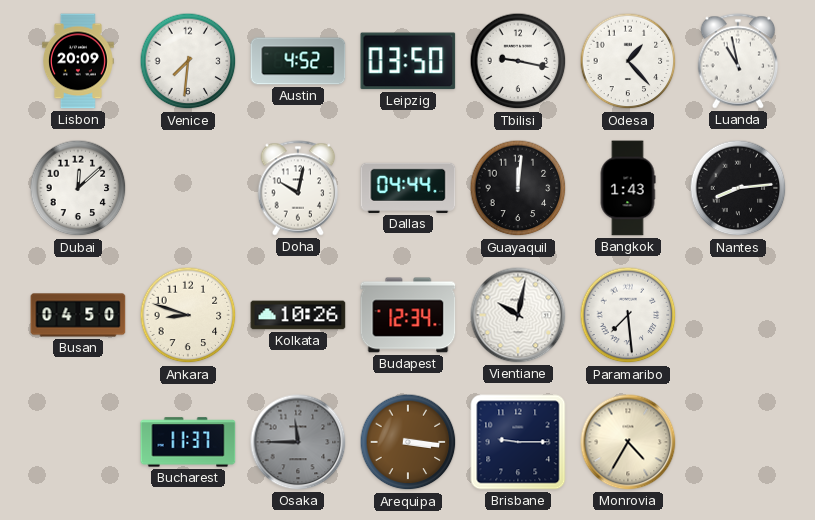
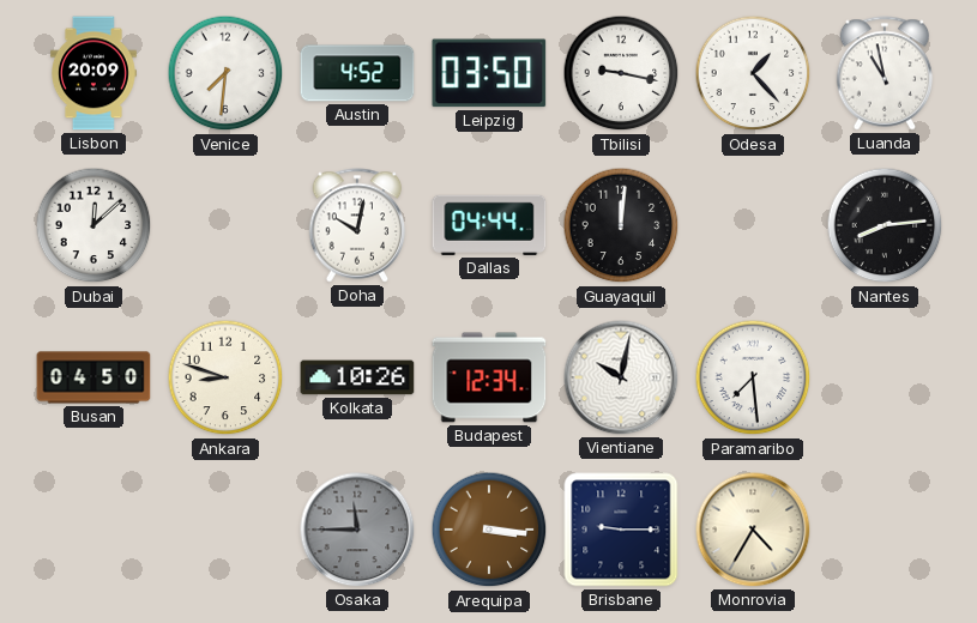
Bangkok: 1:43 -> none (628, 188)
Bucharest: 11:37 -> none (188, 442)
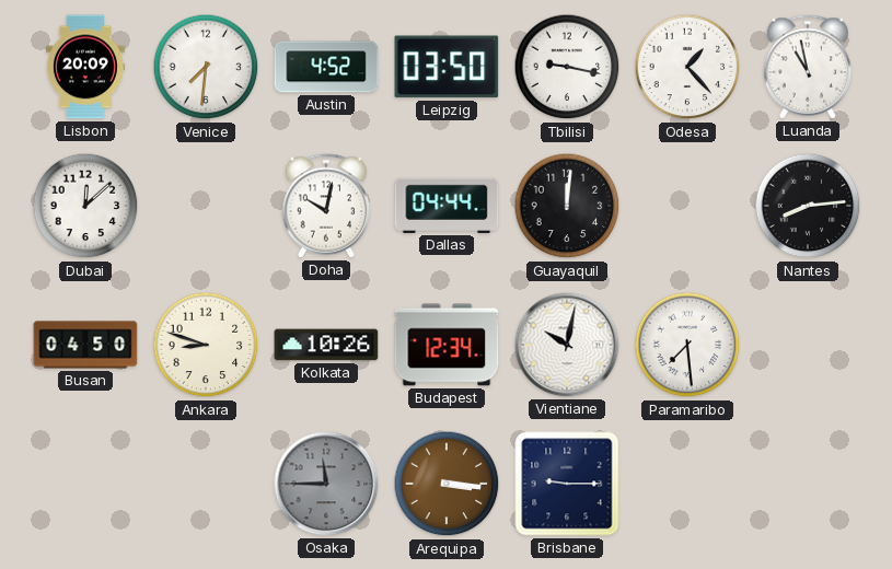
Monrovia: 4:35 -> none (753, 530)
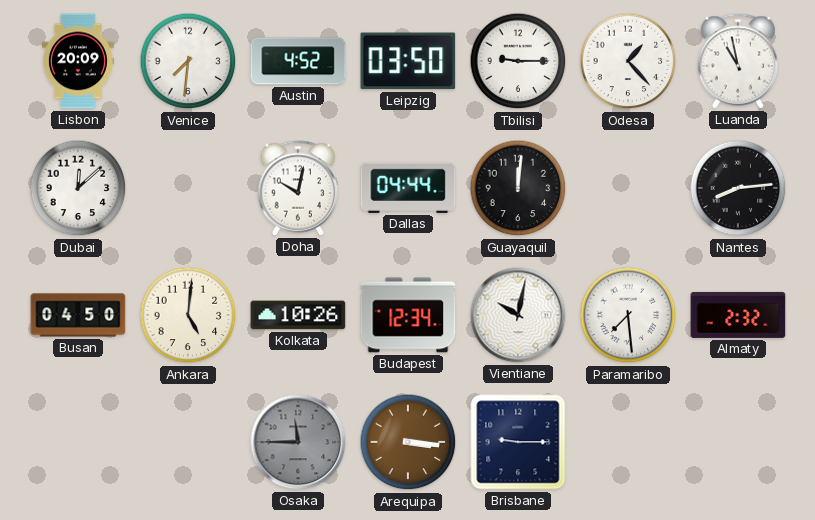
Tbilisi: 9:17 -> 9:15 (518, 61)
Ankara: 8:48 -> 5:01 (188, 315)
Almaty: none -> 2:32 (738, 315)
